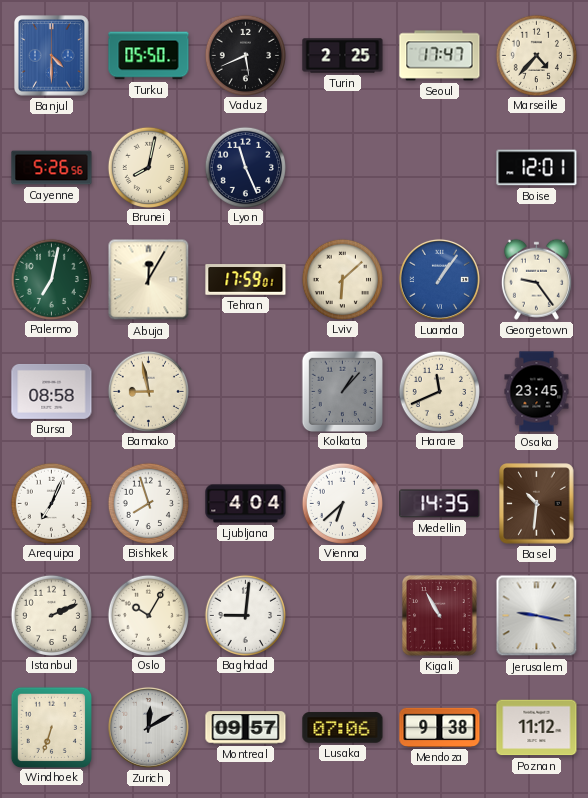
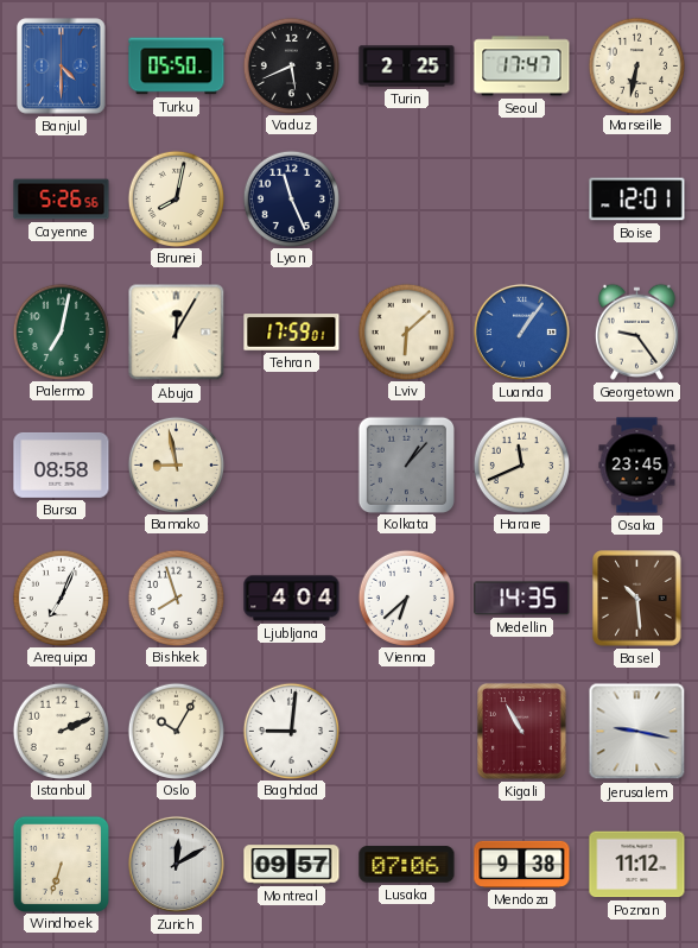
Marseille: 4:37 -> 6:32 (636, 65)
Basel: 10:31 -> 10:29 (637, 599)
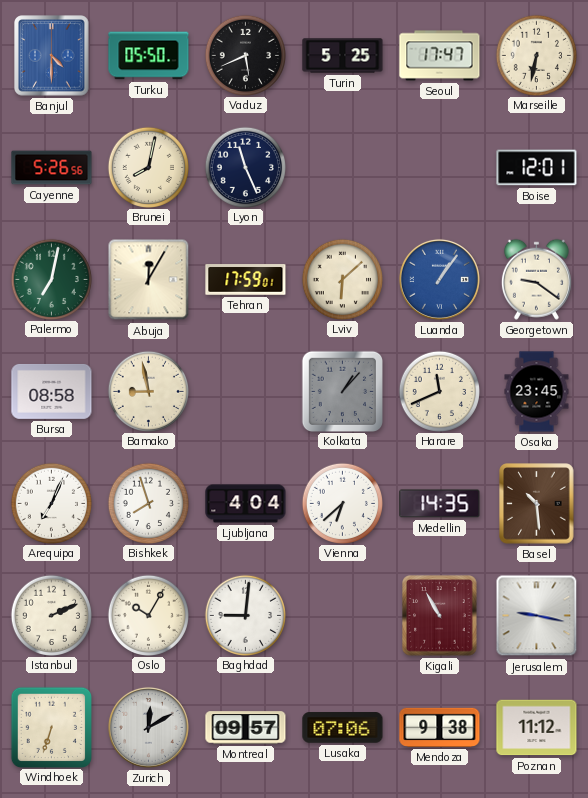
Turin: 2:25 -> 5:25 (343, 56)
Georgetown: 9:24 -> 9:21 (536, 279)
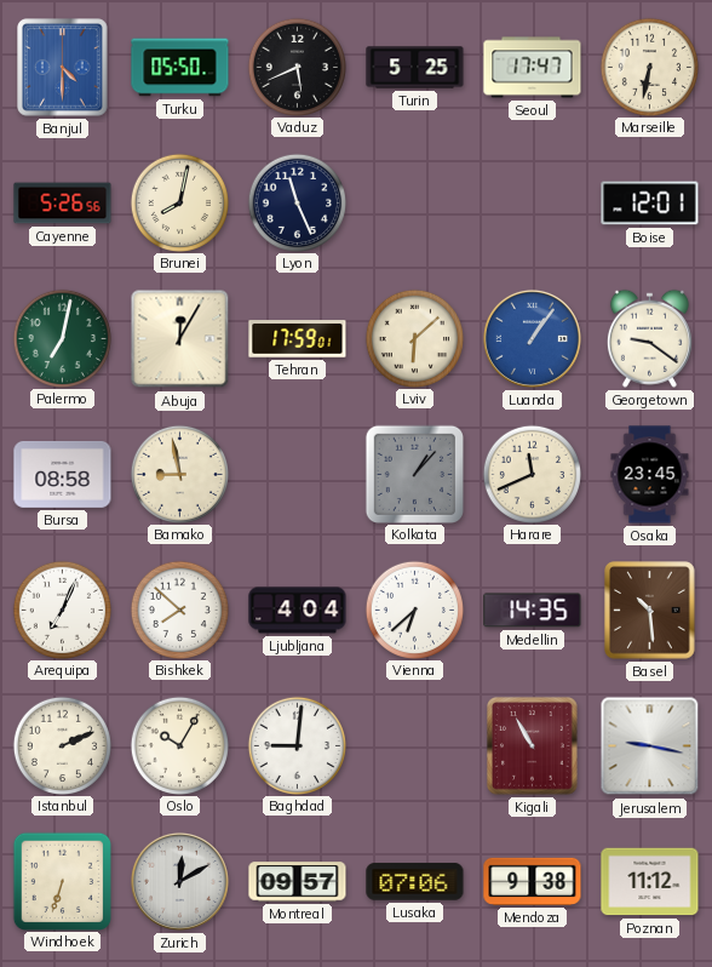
Bishkek: 7:57 -> 7:52 (179, 610)
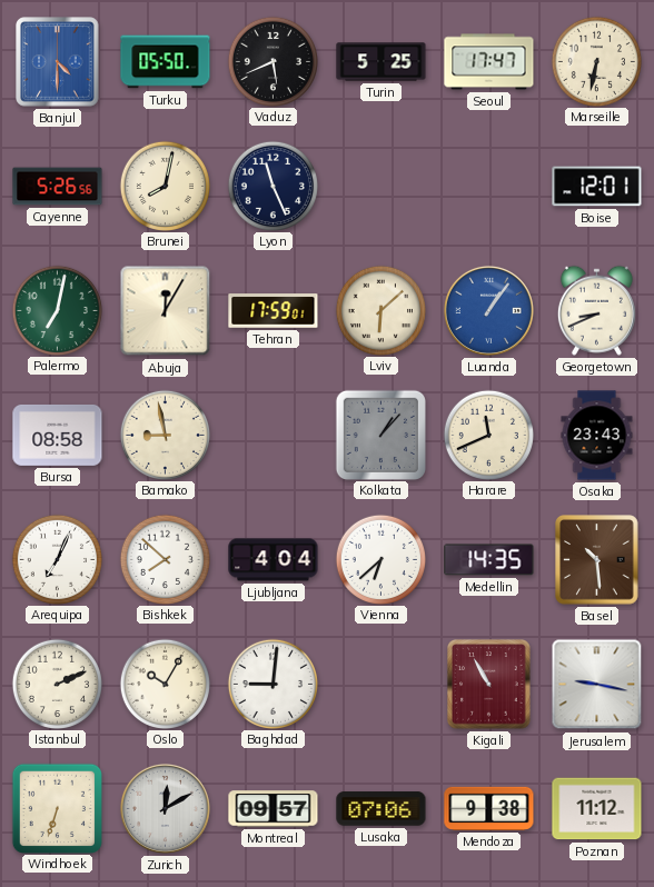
Georgetown: 9:21 -> 8:41 (596, 310)
Osaka: 23:45 -> 23:43 (597, 436)
